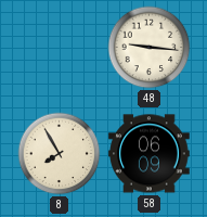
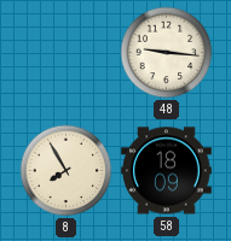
58: 06:09 -> 18:09 (167, 171)
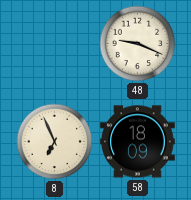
48: 9:16 -> 9:19 (138, 44)
8: 7:55 -> 6:56 (55, 142)
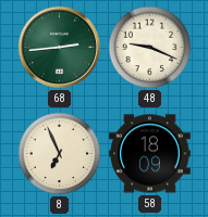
68: none -> 2:44 (59, 47)
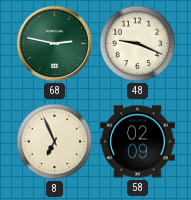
68: 2:44 -> 2:47 (54, 43)
58: 18:09 -> 02:09 (138, 142)
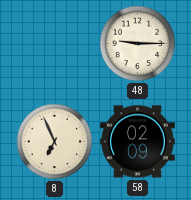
68: 2:47 -> none (54, 43)
48: 9:19 -> 9:15 (138, 44)
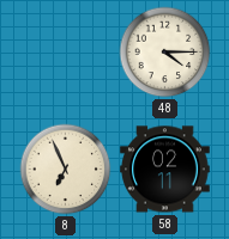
48: 9:15 -> 4:15 (165, 53)
58: 02:09 -> 02:11 (165, 170)
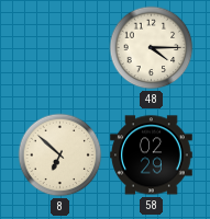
8: 6:56 -> 6:52 (60, 155)
58: 02:11 -> 02:29 (152, 155)
